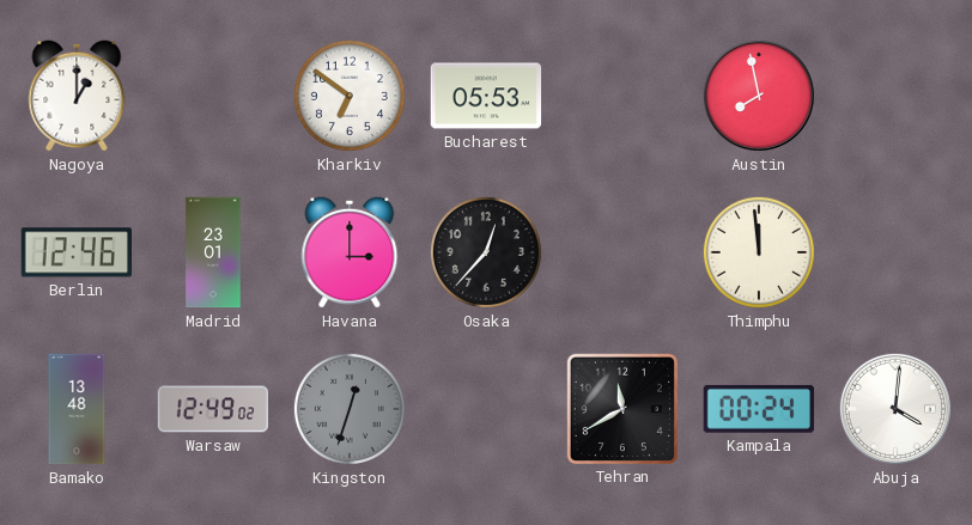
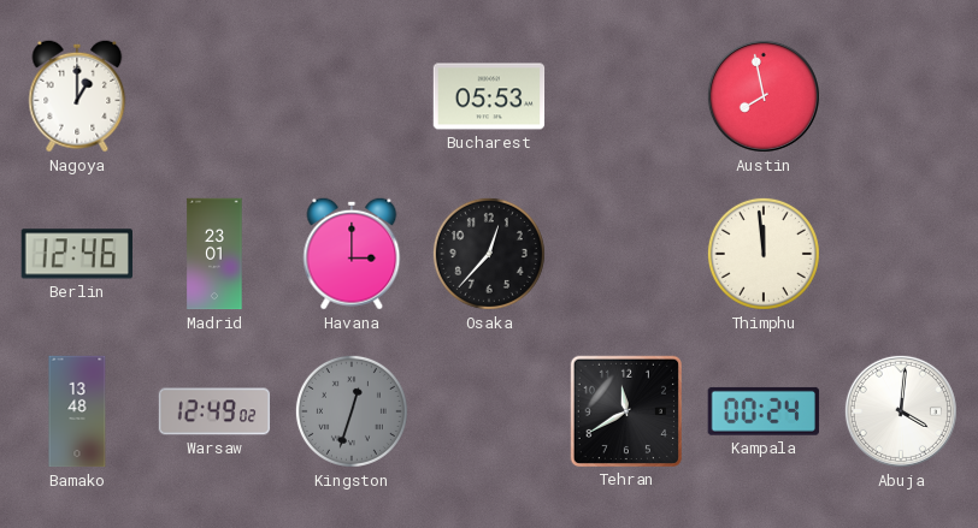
Kharkiv: 6:51 -> none (350, 96)
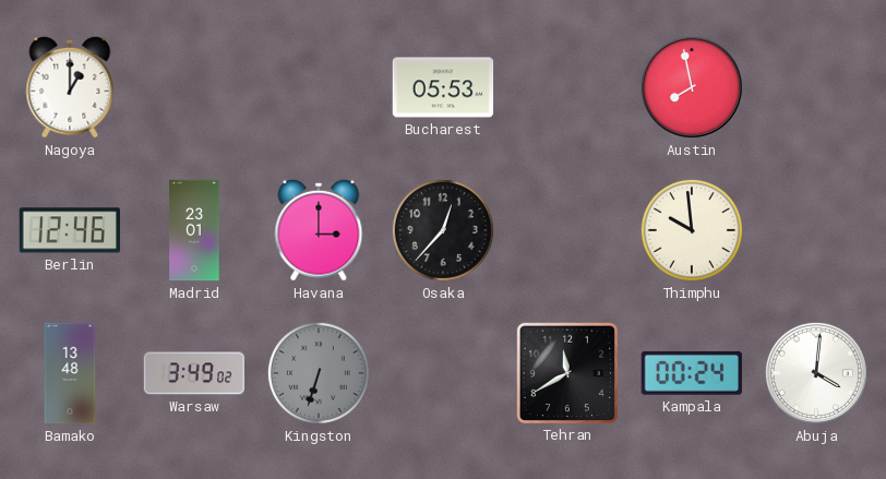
Thimphu: 11:59 -> 9:59 (692, 230)
Warsaw: 12:49 -> 3:49 (194, 373)
Kingston: 12:33 -> 6:33 (319, 373)
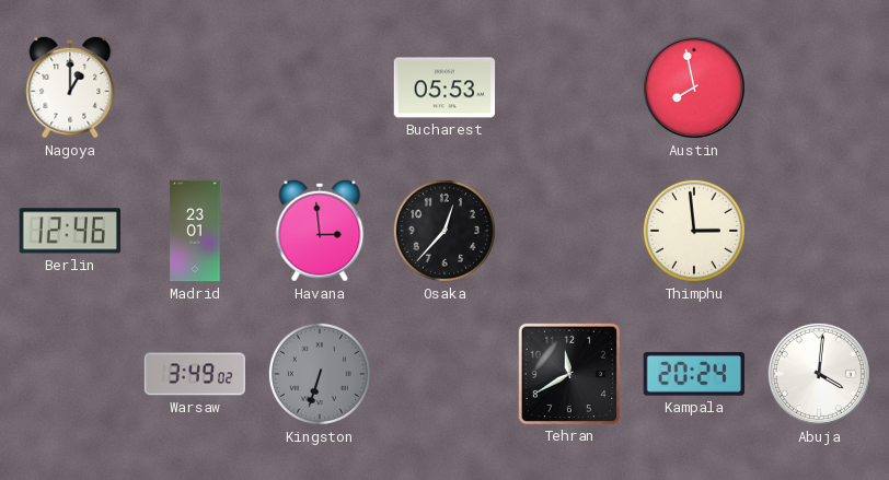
Havana: 3:00 -> 2:59 (320, 231)
Thimphu: 9:59 -> 2:59 (694, 231)
Bamako: 13:48 -> none (70, 373)
Kampala: 00:24 -> 20:24 (694, 374)
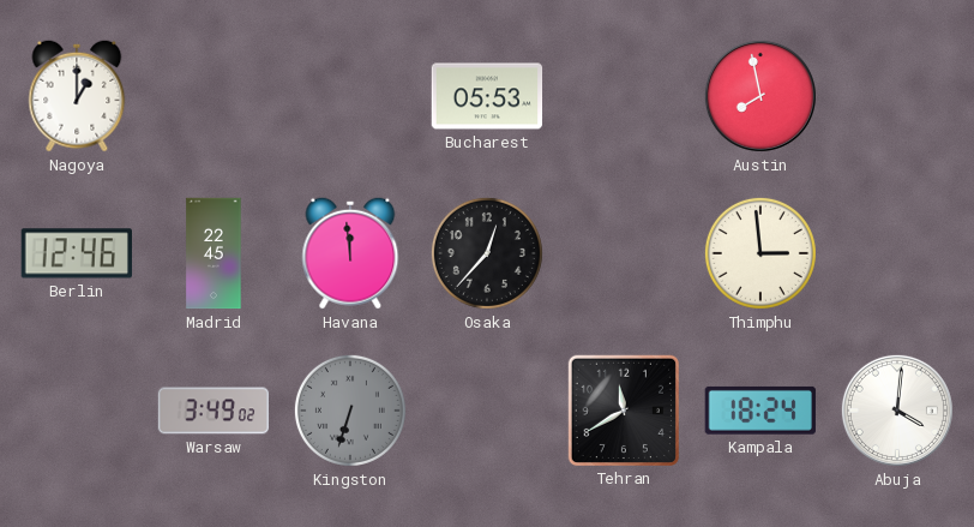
Madrid: 23:01 -> 22:45 (214, 253)
Havana: 2:59 -> 11:59 (350, 253)
Kampala: 20:24 -> 18:24 (760, 411)
